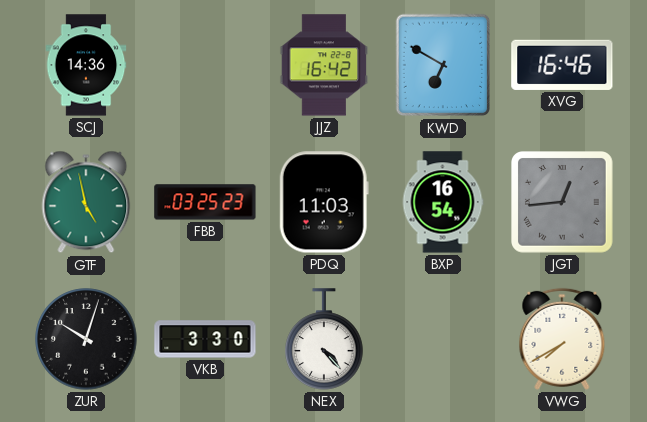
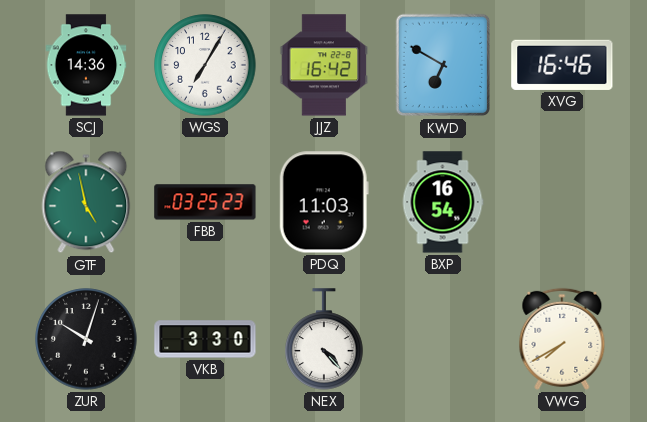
WGS: none -> 7:05 (205, 65)
JGT: 12:44 -> none (563, 203)
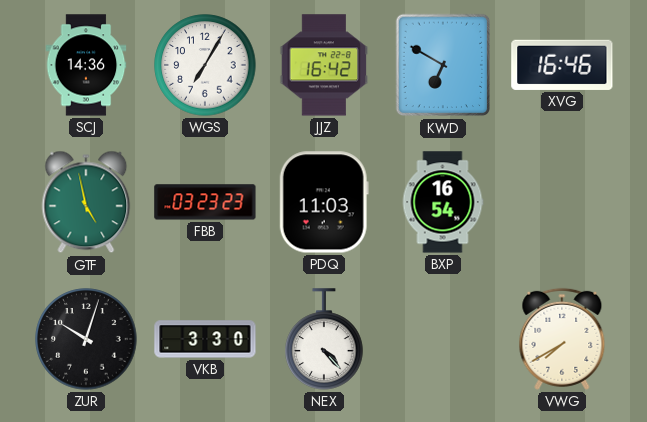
FBB: 03:25 -> 03:23 (205, 202)
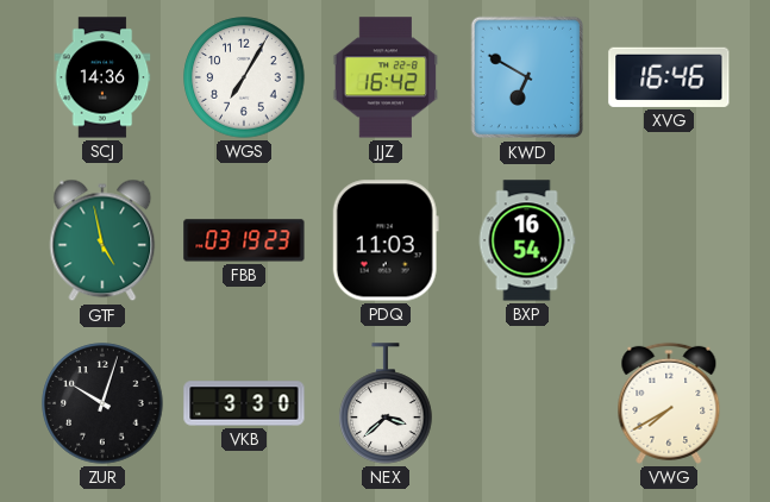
FBB: 03:23 -> 03:19 (244, 240)
NEX: 4:23 -> 3:38 (386, 403)
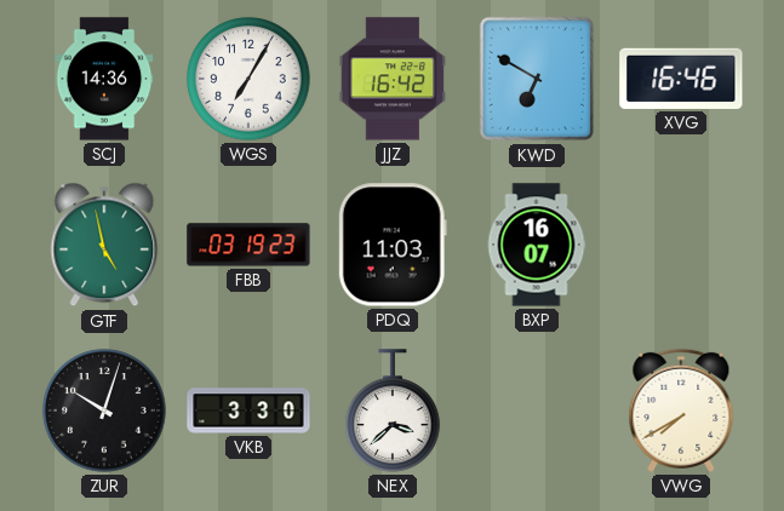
BXP: 16:54 -> 16:07 (537, 245)
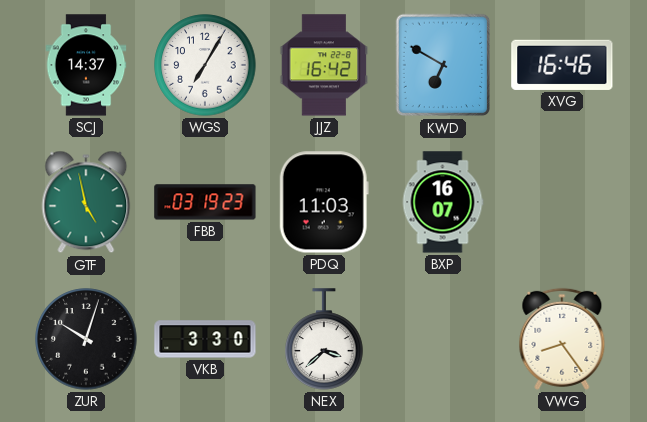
SCJ: 14:36 -> 14:37 (86, 65)
VWG: 7:40 -> 8:24 (562, 339)
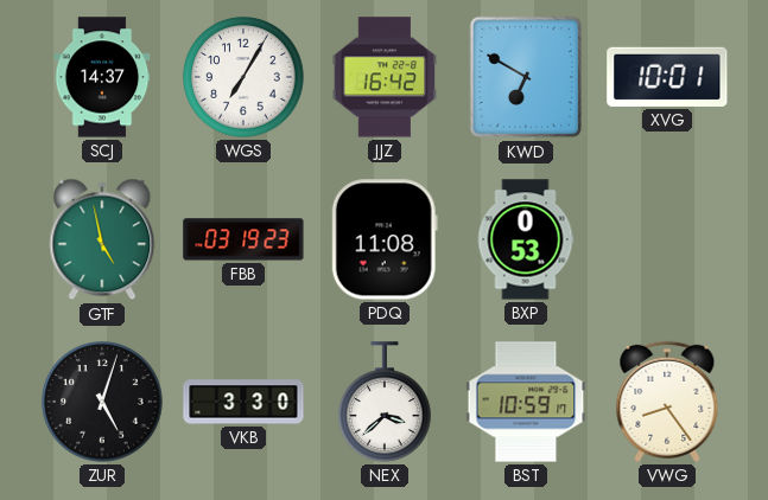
XVG: 16:46 -> 10:01 (667, 77)
PDQ: 11:03 -> 11:08 (385, 239)
BXP: 16:07 -> 0:53 (526, 239)
ZUR: 10:03 -> 5:03 (102, 402)
BST: none -> 10:59 (526, 402)
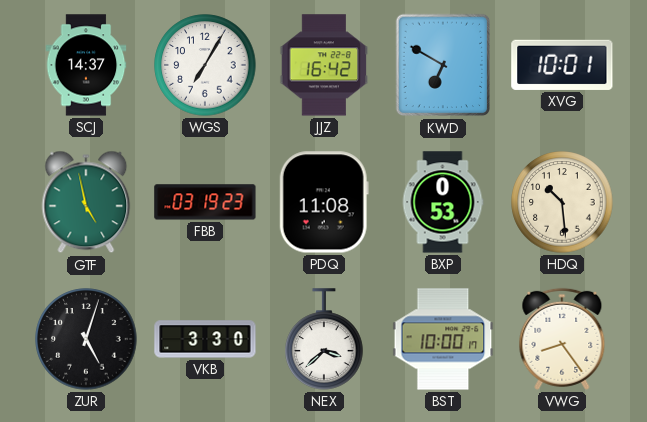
HDQ: none -> 10:29 (562, 202)
BST: 10:59 -> 10:00 (443, 339)
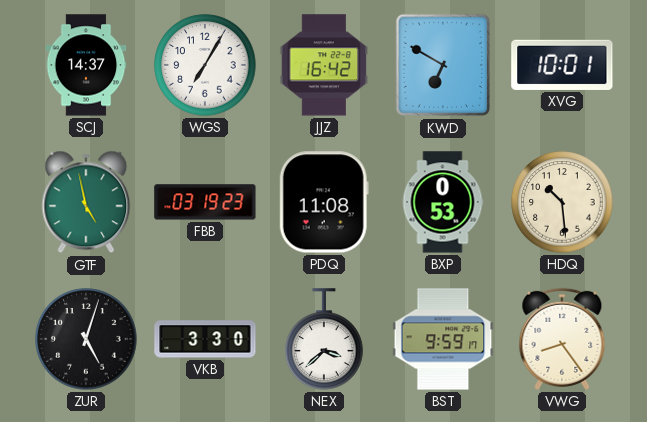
BST: 10:00 -> 9:59 (443, 339)
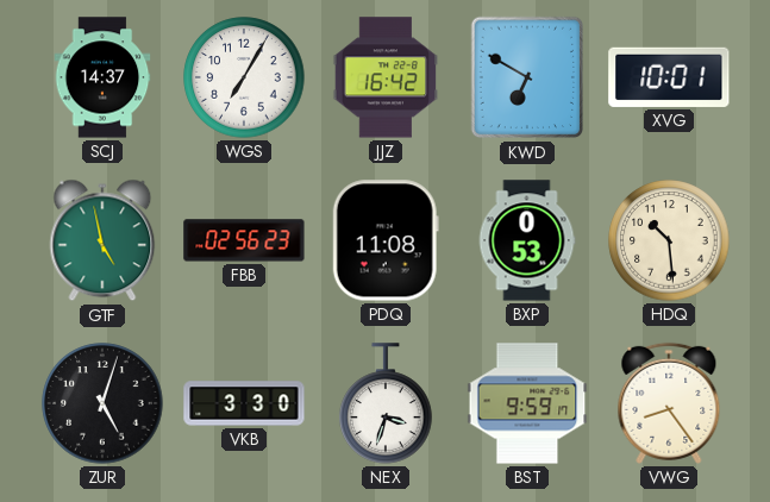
FBB: 03:19 -> 02:56 (244, 240)
NEX: 3:38 -> 3:33 (386, 403)
